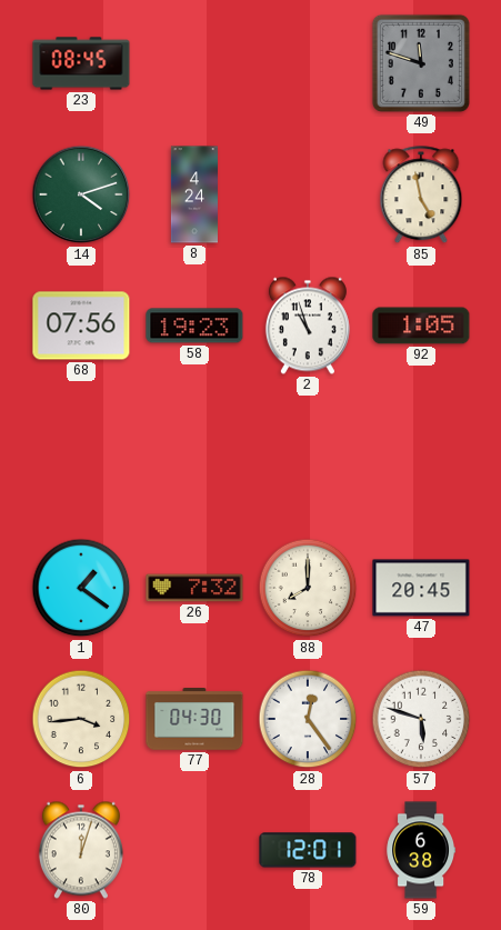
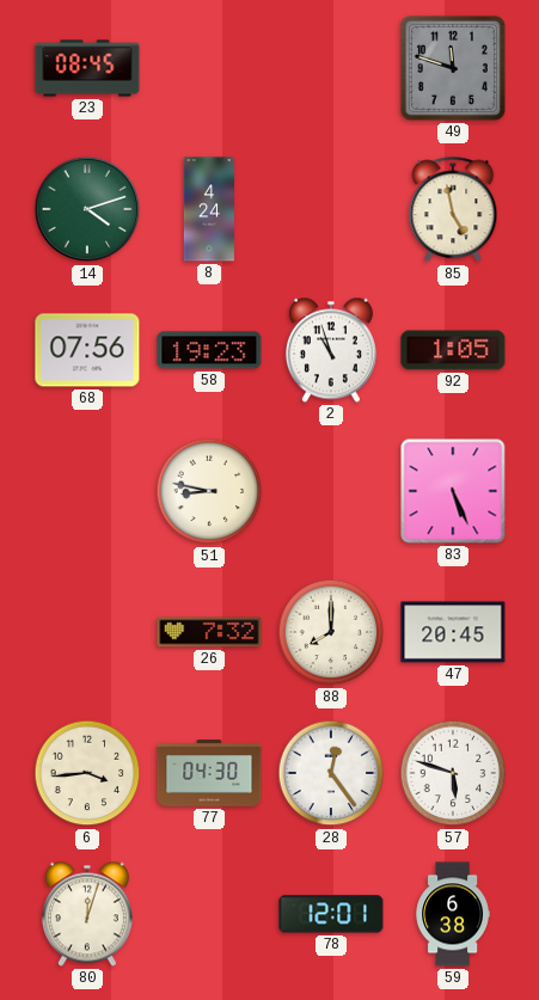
51: none -> 8:47 (209, 491)
83: none -> 5:26 (453, 491)
1: 1:21 -> none (81, 588)
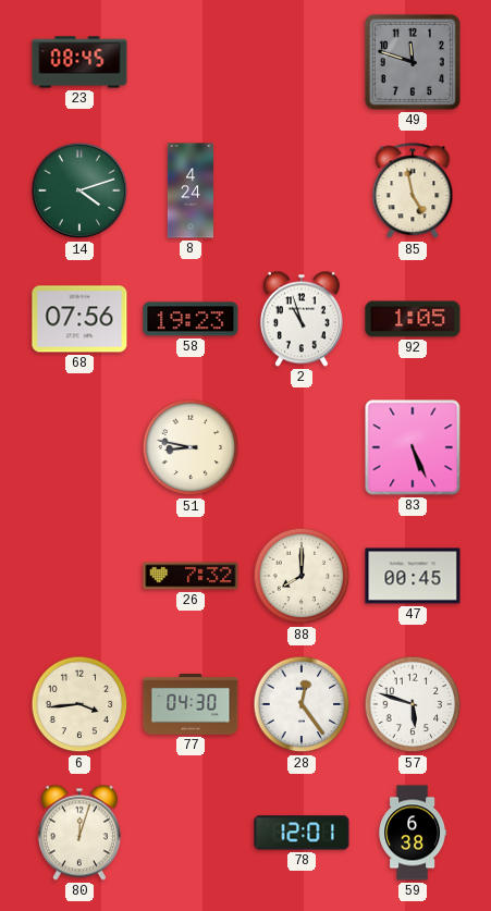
47: 20:45 -> 00:45 (413, 576)
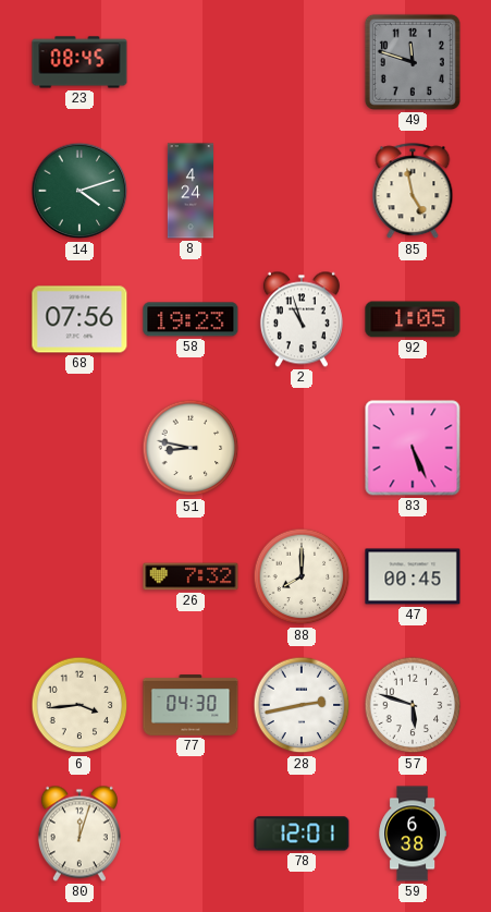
28: 12:24 -> 2:43 (302, 705)
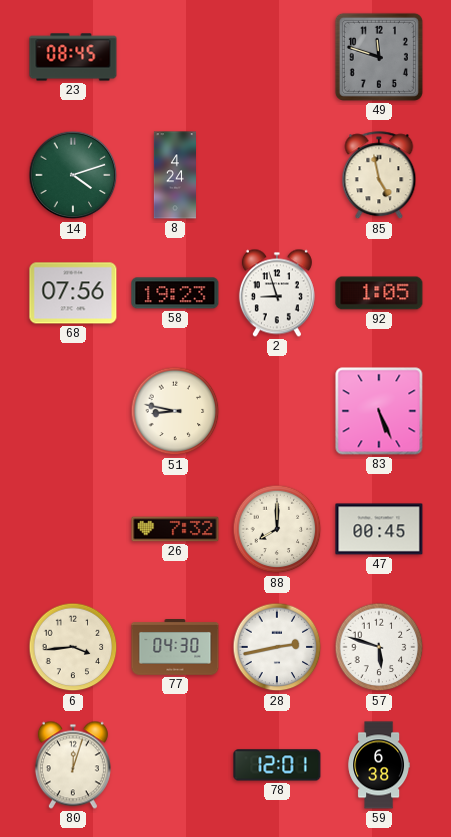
2: 10:57 -> 8:57 (277, 293)
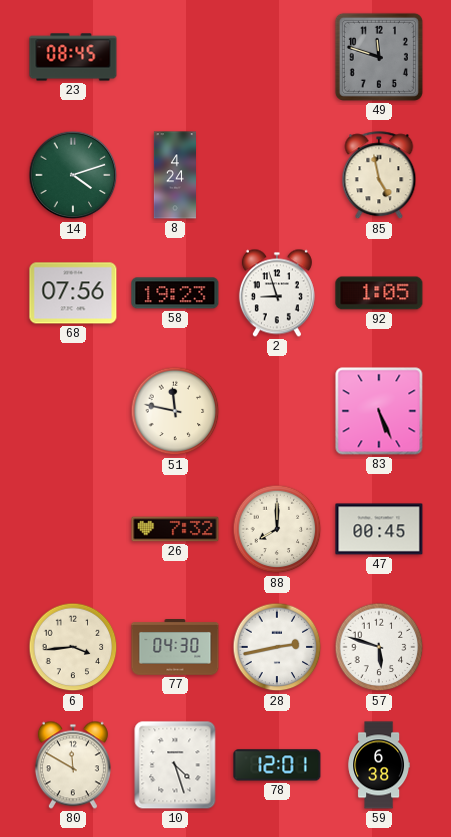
51: 8:47 -> 11:47 (175, 411)
80: 12:03 -> 11:50 (73, 765)
10: none -> 4:27 (175, 765)
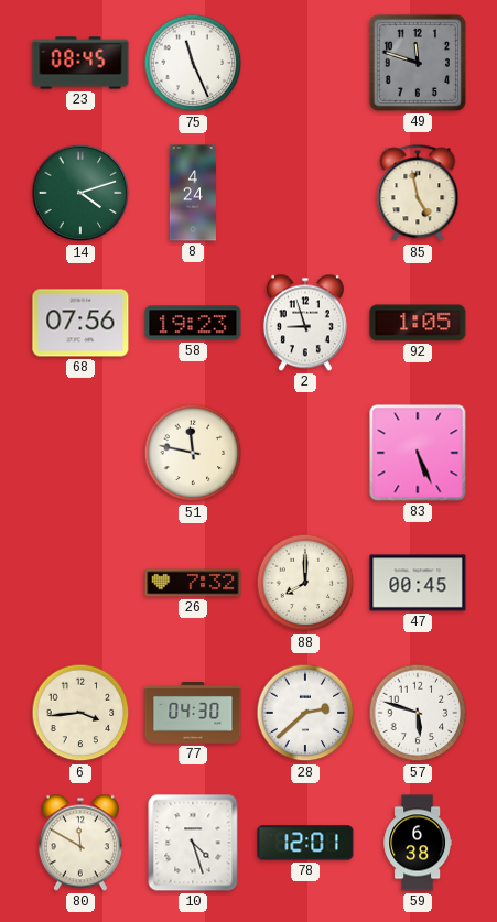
75: none -> 11:26 (193, 63)
28: 2:43 -> 2:38 (305, 713)
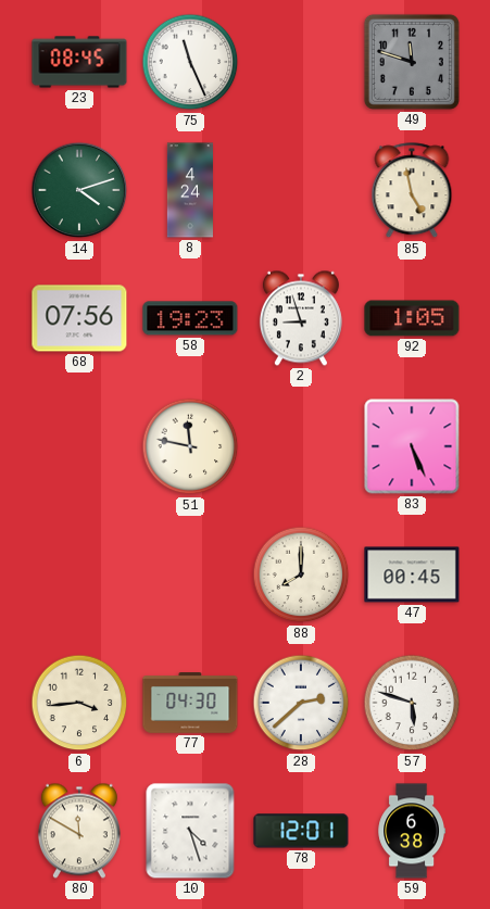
26: 7:32 -> none (193, 583)
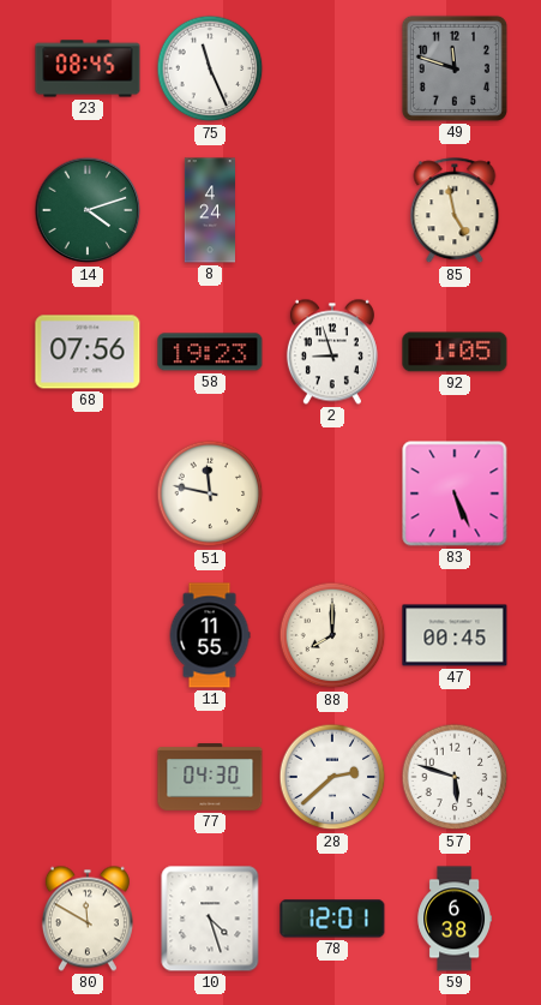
11: none -> 11:55 (210, 635)
6: 3:44 -> none (79, 703)
